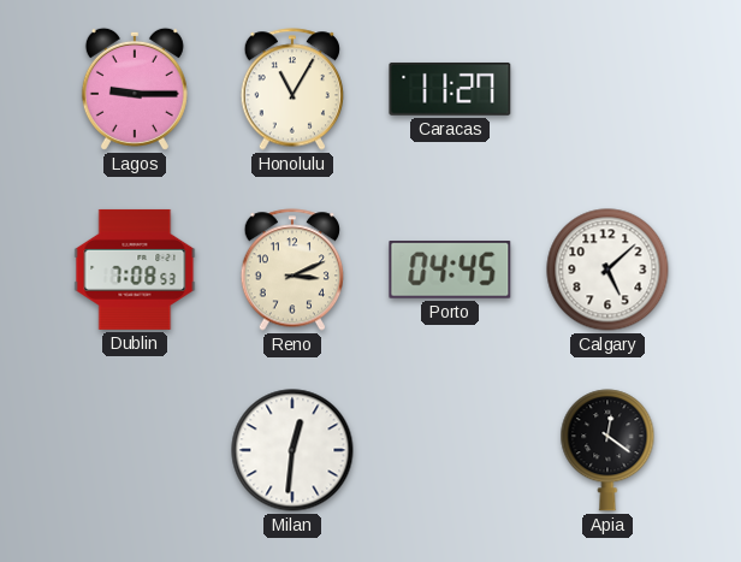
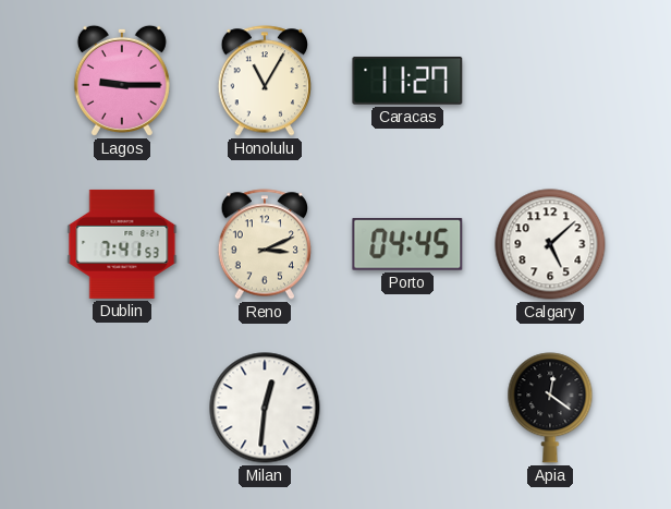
Dublin: 7:08 -> 7:41 (122, 244)
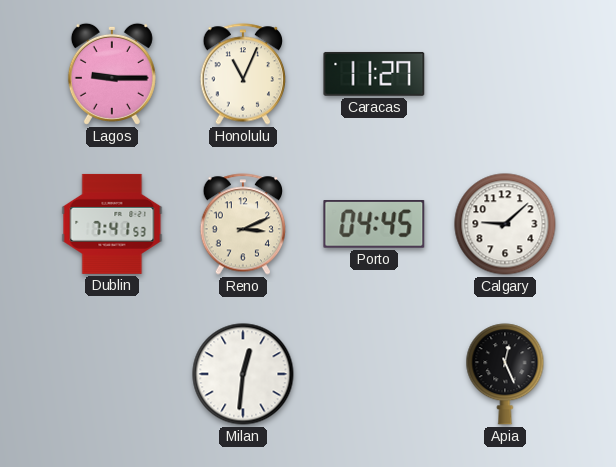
Honolulu: 11:05 -> 11:04 (243, 74)
Calgary: 5:08 -> 9:08 (505, 224)
Apia: 12:21 -> 12:26 (505, 374)
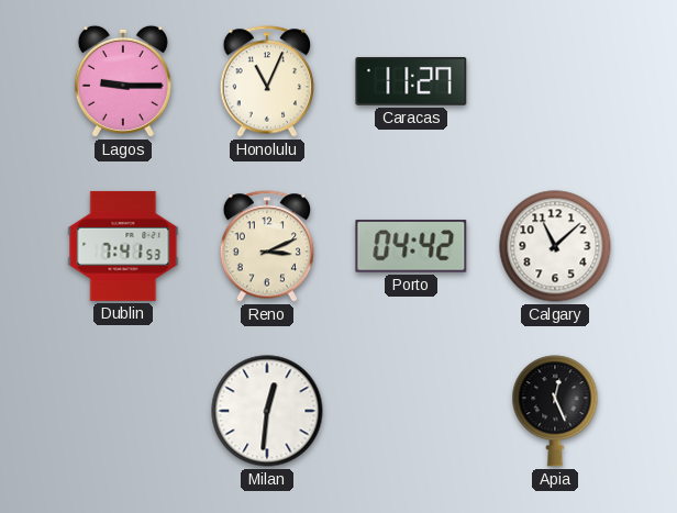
Porto: 04:45 -> 04:42 (411, 247)
Calgary: 9:08 -> 11:08 (555, 246)
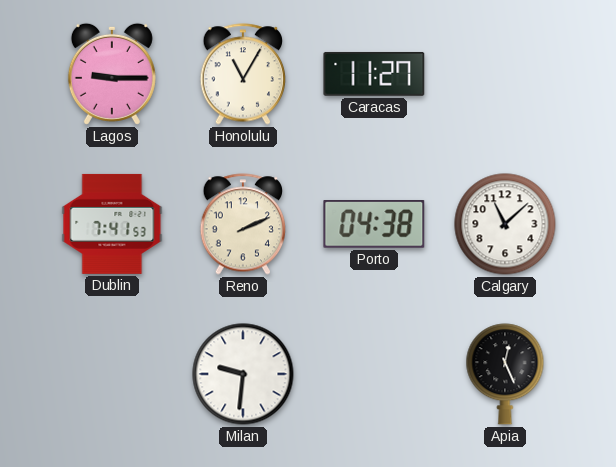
Honolulu: 11:04 -> 11:05 (243, 74)
Reno: 3:11 -> 2:11 (243, 224)
Porto: 04:42 -> 04:38 (374, 225)
Milan: 12:31 -> 9:31 (243, 374)
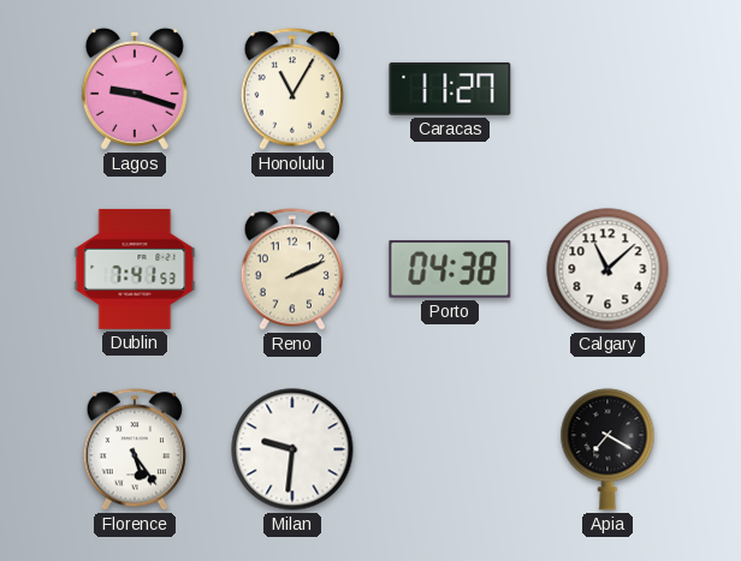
Lagos: 9:15 -> 9:18 (135, 89)
Florence: none -> 5:24 (135, 449)
Apia: 12:26 -> 7:20 (607, 449)
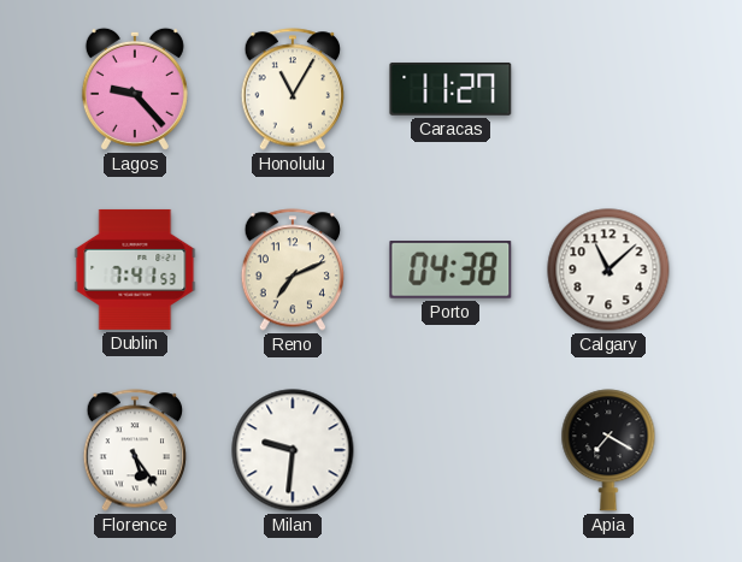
Lagos: 9:18 -> 9:23 (135, 89)
Reno: 2:11 -> 7:11 (293, 270)
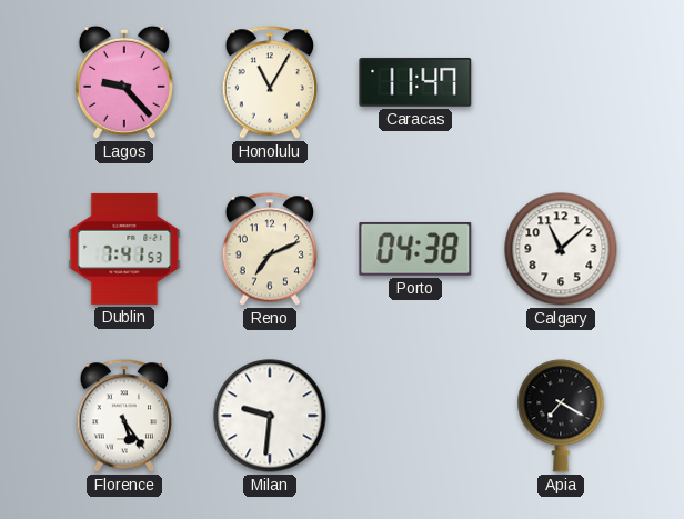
Caracas: 11:27 -> 11:47 (415, 82)
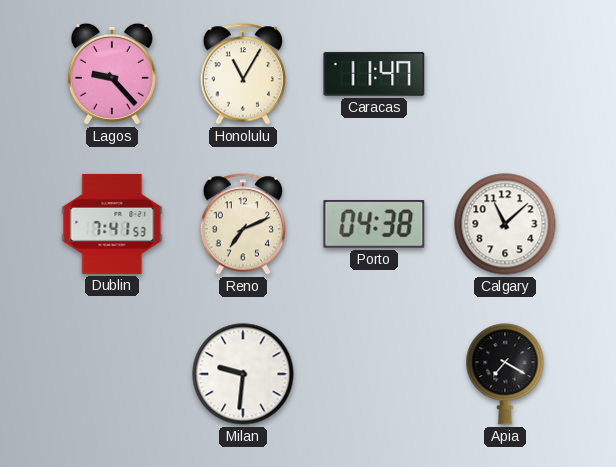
Florence: 5:24 -> none (124, 416)
